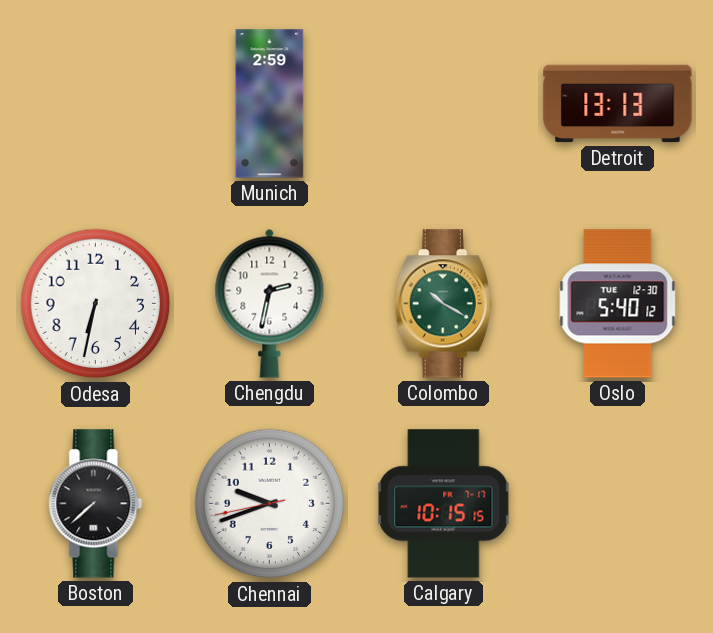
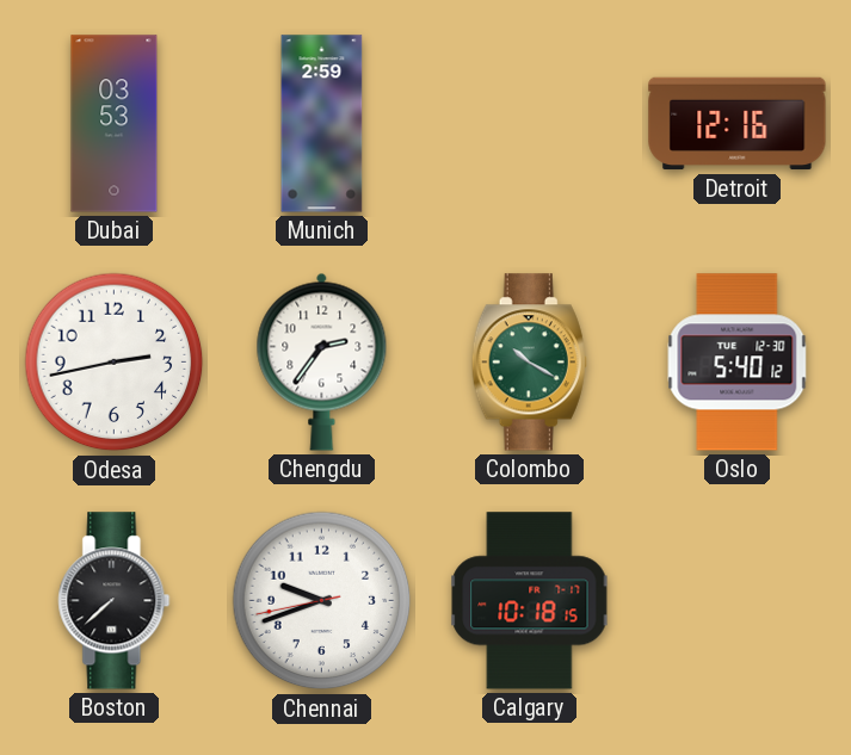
Dubai: none -> 03:53 (115, 124)
Detroit: 13:13 -> 12:16 (738, 124)
Odesa: 6:32 -> 2:43 (115, 363)
Chengdu: 2:32 -> 2:36 (322, 361)
Calgary: 10:15 -> 10:18 (530, 601)
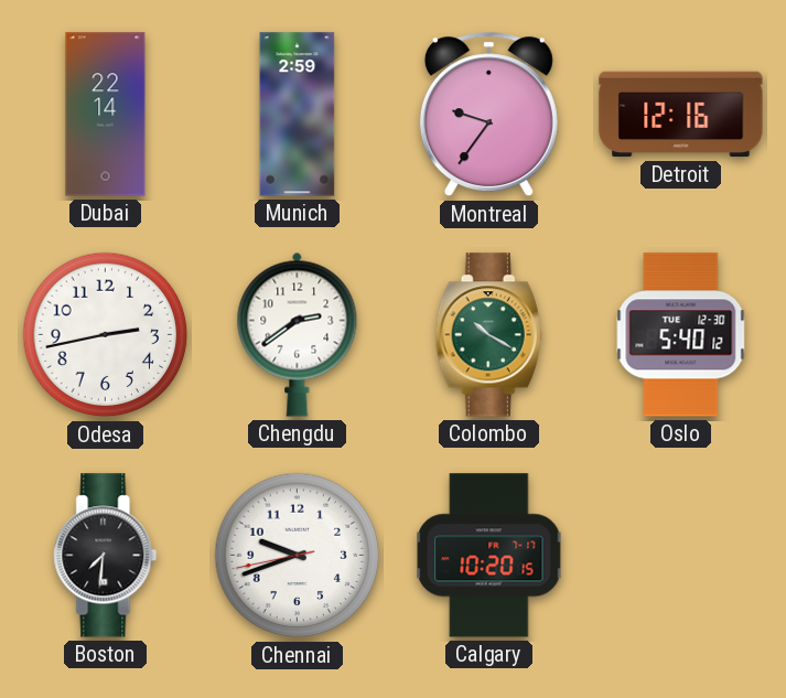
Dubai: 03:53 -> 22:14 (106, 115)
Montreal: none -> 9:36 (488, 115)
Chengdu: 2:36 -> 2:39 (298, 334)
Boston: 7:38 -> 7:31 (106, 556)
Calgary: 10:18 -> 10:20 (489, 556)
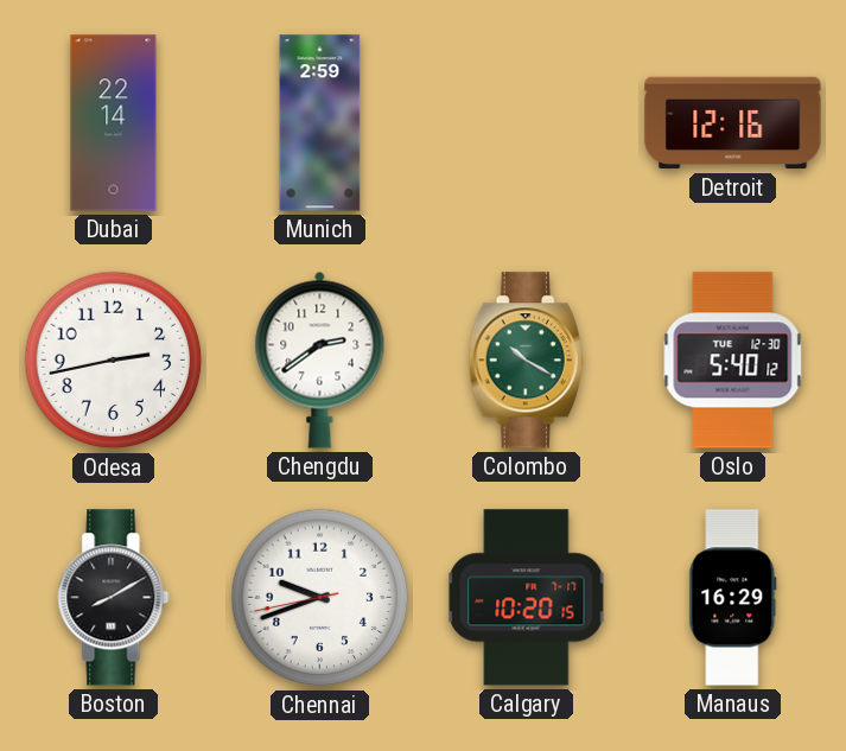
Montreal: 9:36 -> none (488, 115)
Boston: 7:31 -> 8:10 (114, 598)
Manaus: none -> 16:29 (733, 598)
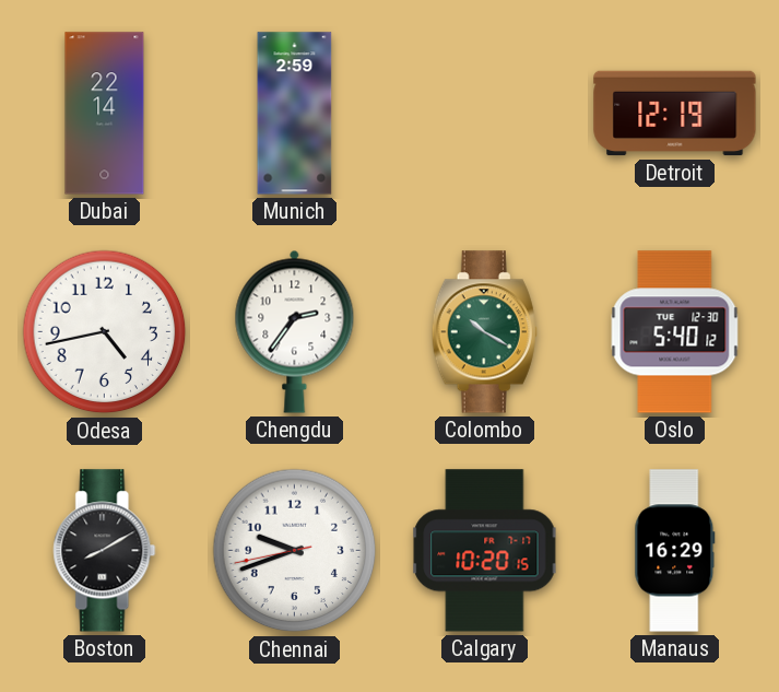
Detroit: 12:16 -> 12:19 (675, 114)
Odesa: 2:43 -> 4:43 (105, 332)
Chengdu: 2:39 -> 2:36 (295, 331)
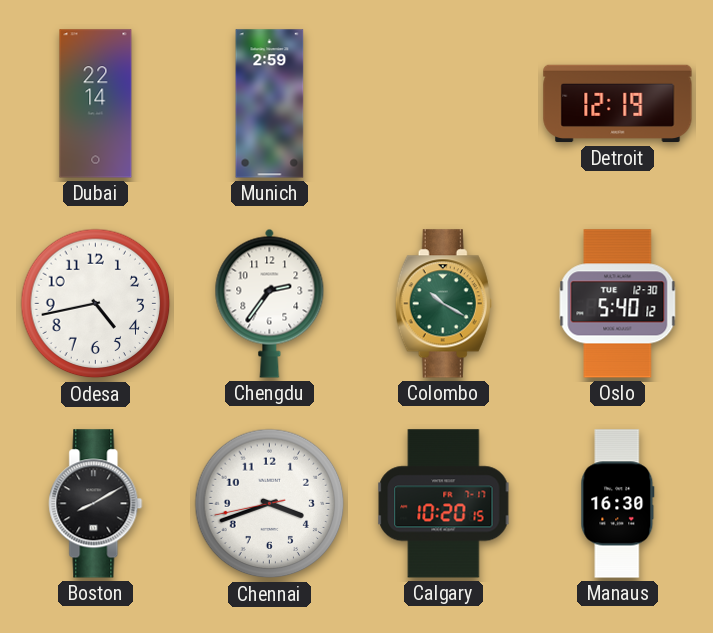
Chennai: 9:41 -> 3:41 (270, 504)
Manaus: 16:29 -> 16:30 (618, 504)
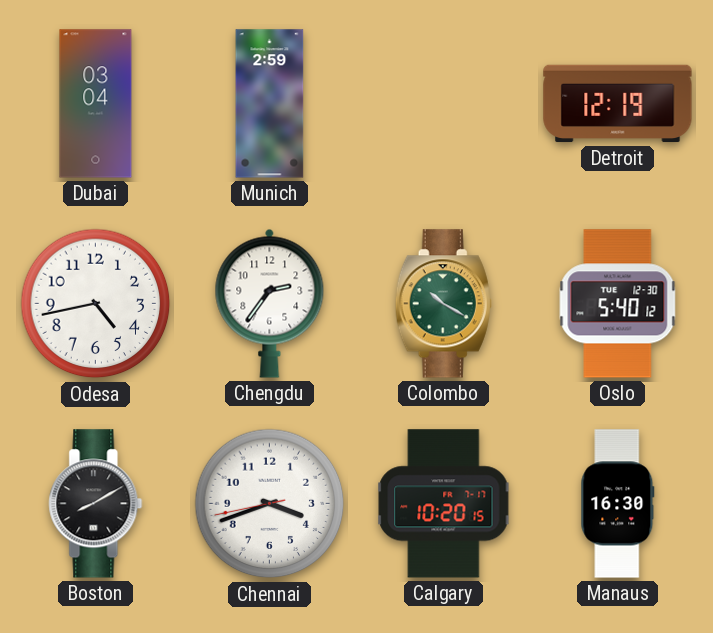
Dubai: 22:14 -> 03:04 (96, 104)
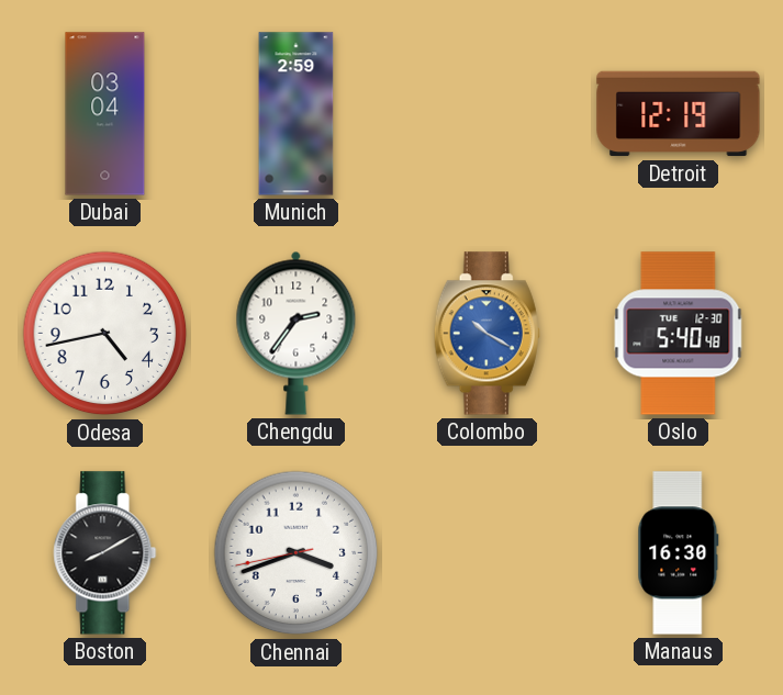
Colombo dial: green -> blue (486, 334)
Oslo: 5:40:12 -> 5:40:48 (679, 334)
Calgary: 10:20 -> none (444, 504)
